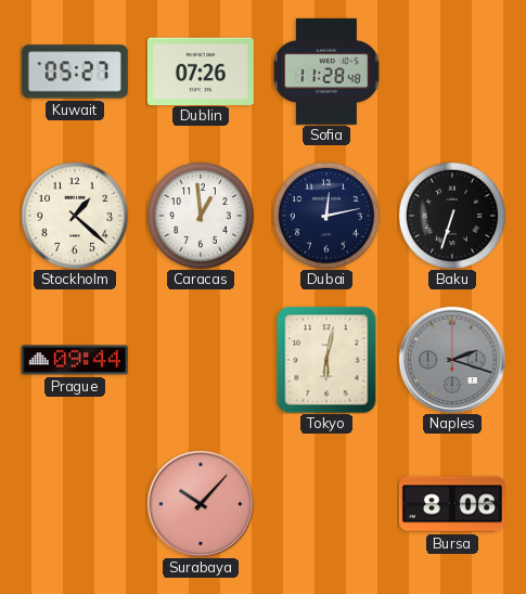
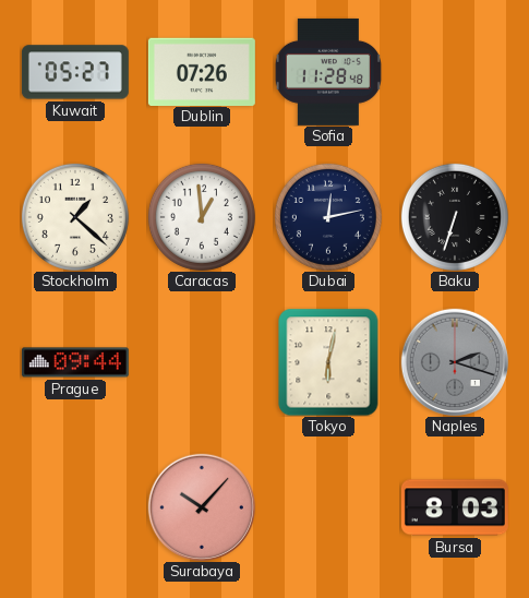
Bursa: 8:06 -> 8:03 (455, 507)
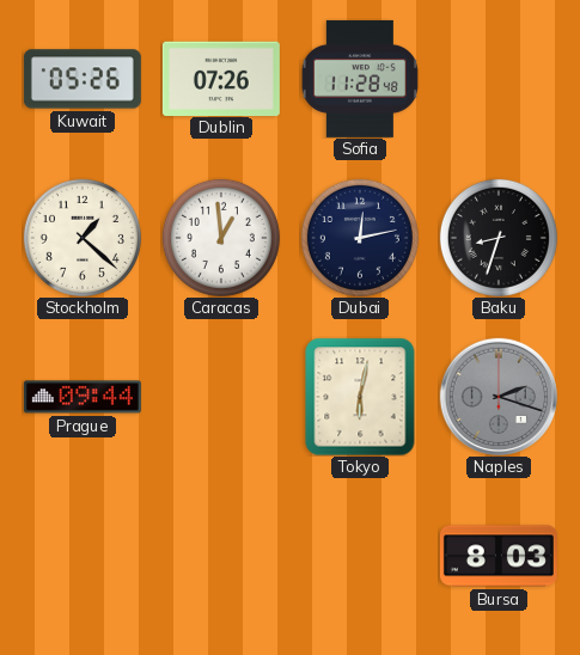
Kuwait: 05:27 -> 05:26 (83, 79)
Baku: 6:33 -> 8:33 (499, 238)
Surabaya: 10:07 -> none (201, 506)
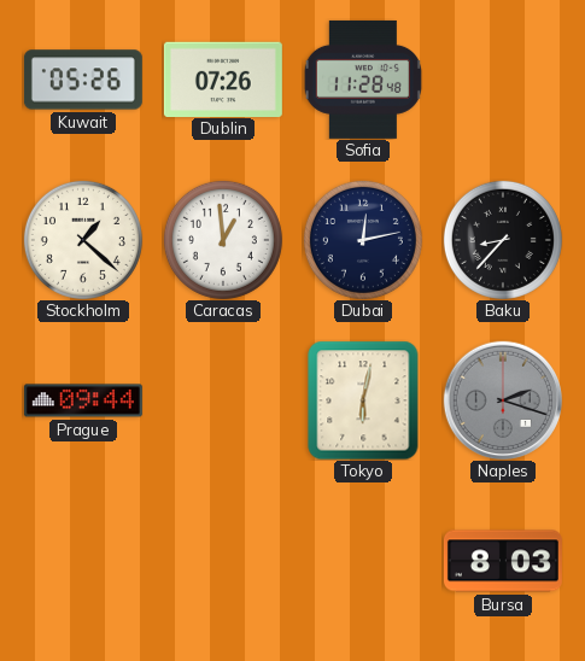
Baku: 8:33 -> 8:37 (503, 240)
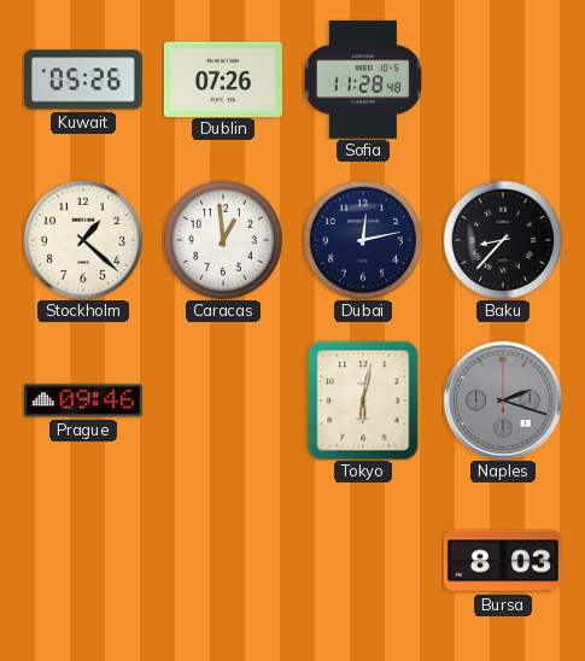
Prague: 09:44 -> 09:46 (83, 400)
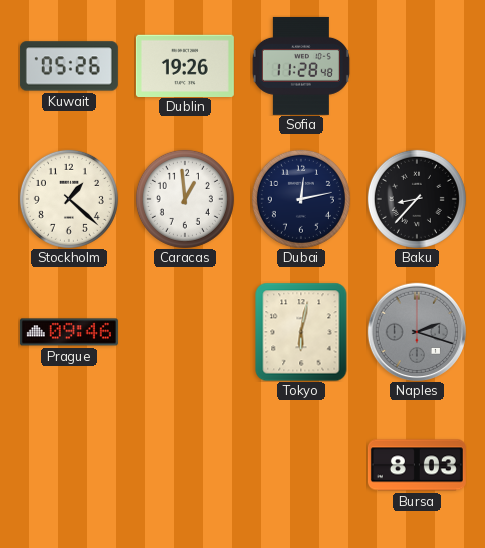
Dublin: 07:26 -> 19:26 (185, 65)
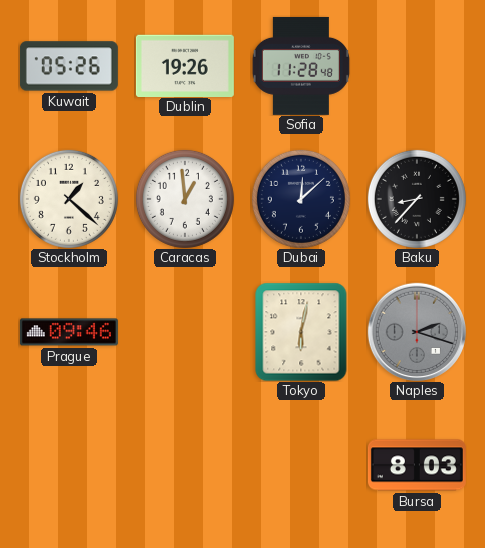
Dubai: 12:13 -> 12:08 (301, 199)
